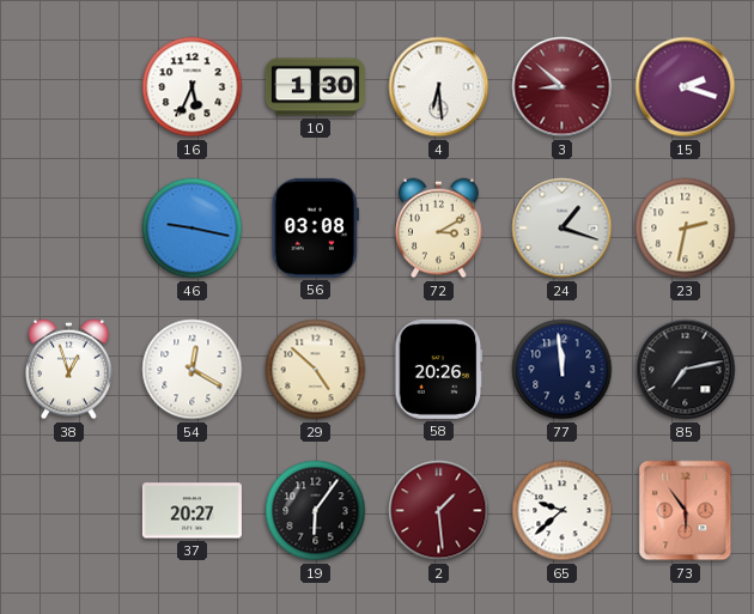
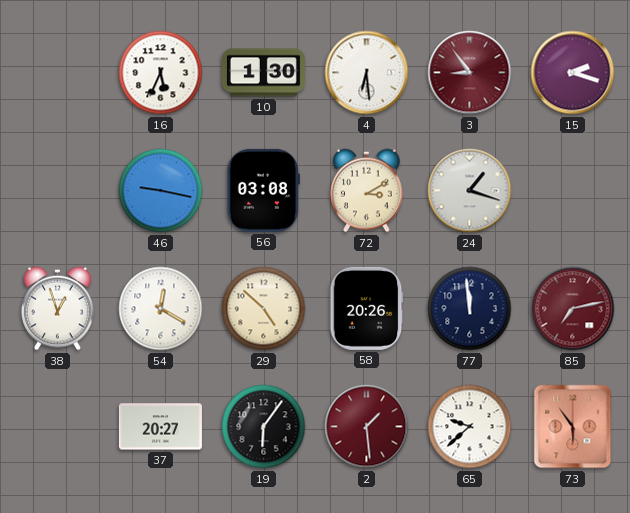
3: 8:52 -> 8:54 (470, 73)
23: 2:32 -> none (686, 229)
85 dial: black -> burgundy (573, 309)
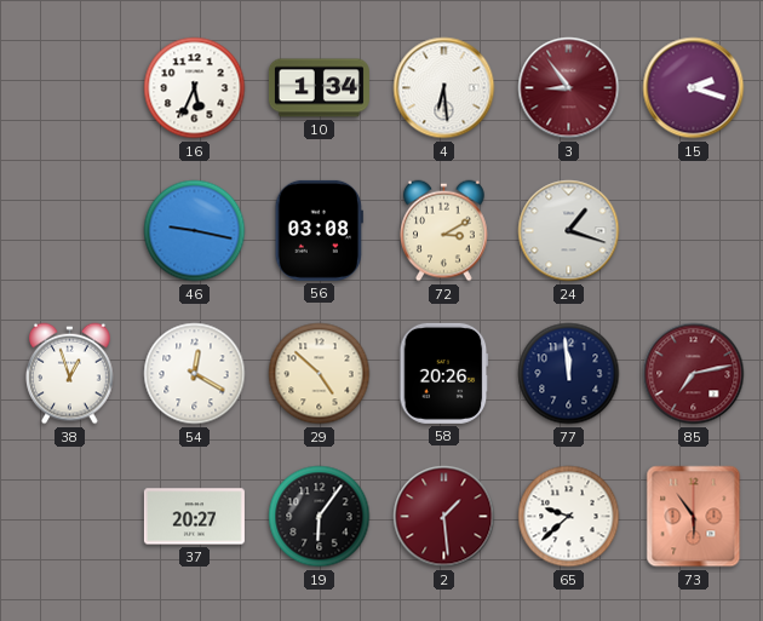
10: 1:30 -> 1:34 (319, 88)
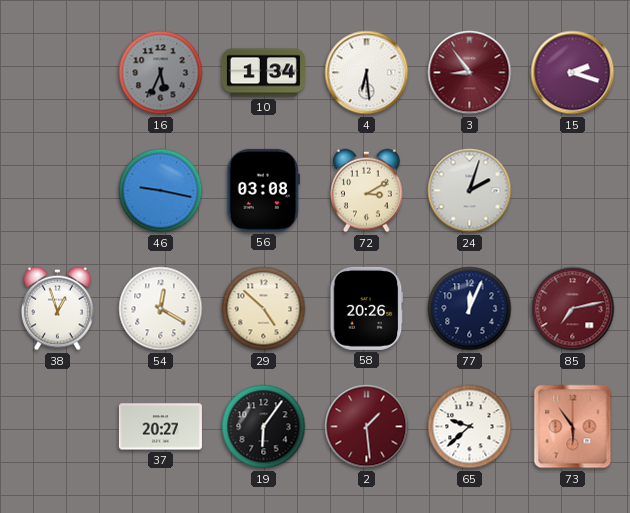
16 dial: white -> grey (161, 73)
24: 1:18 -> 2:03 (470, 191)
77: 11:59 -> 12:04 (470, 309)
